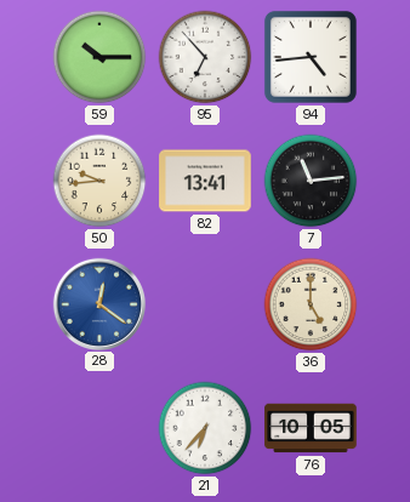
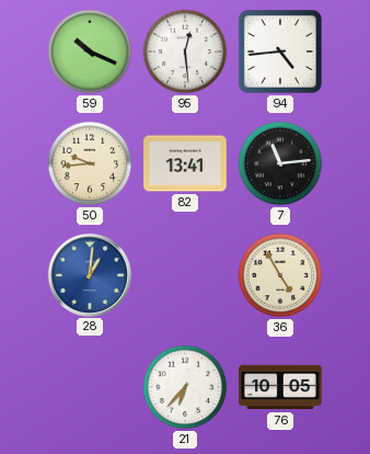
59: 10:15 -> 10:19 (90, 52)
95: 6:53 -> 12:29 (185, 52)
28: 12:21 -> 1:01 (89, 274)
36: 5:00 -> 4:55 (280, 275)
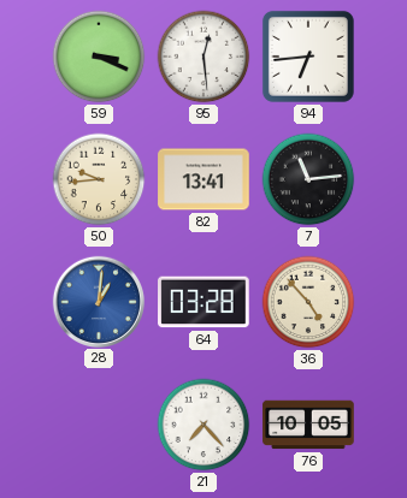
59: 10:19 -> 3:19 (99, 57)
94: 4:44 -> 6:44 (308, 57)
64: none -> 03:28 (203, 302)
36: 4:55 -> 4:53 (308, 302)
21: 6:37 -> 7:23 (203, 425)
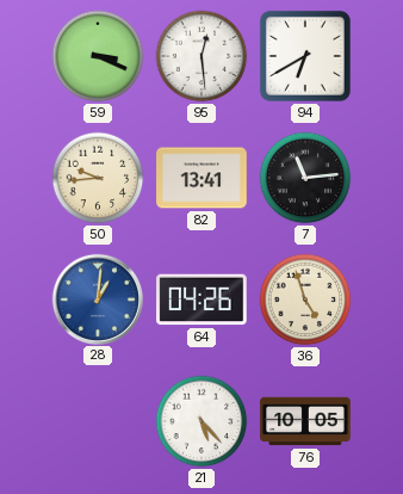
94: 6:44 -> 6:40 (305, 56)
64: 03:28 -> 04:26 (201, 300)
36: 4:53 -> 4:57 (305, 300)
21: 7:23 -> 5:23 (201, 421)
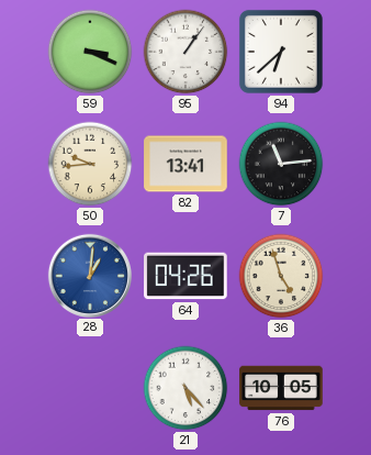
95: 12:29 -> 1:06 (185, 52)
94: 6:40 -> 6:38 (281, 52)
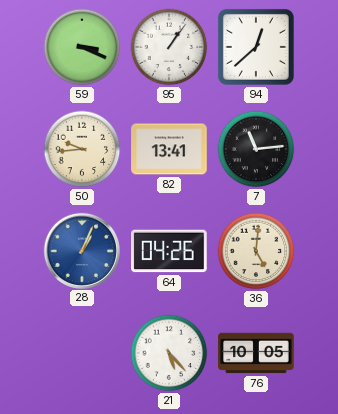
94: 6:38 -> 12:38 (256, 47)
28: 1:01 -> 1:04 (81, 250)
36: 4:57 -> 5:01 (256, 251)
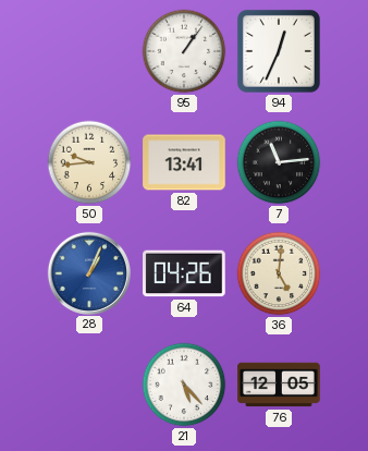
59: 3:19 -> none (82, 47)
94: 12:38 -> 12:34 (279, 51)
76: 10:05 -> 12:05 (279, 385)
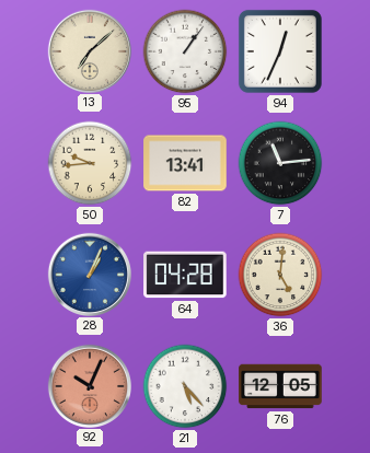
13: none -> 7:08 (89, 50)
64: 04:26 -> 04:28 (185, 275)
92: none -> 10:04 (89, 385)
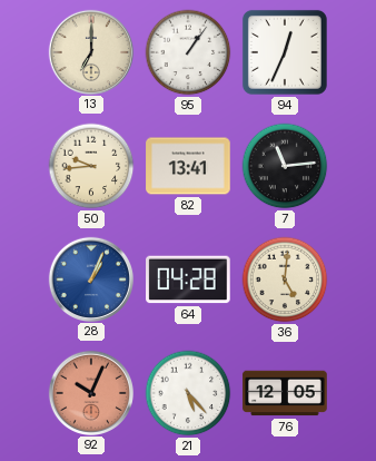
13: 7:08 -> 7:00 (90, 51)
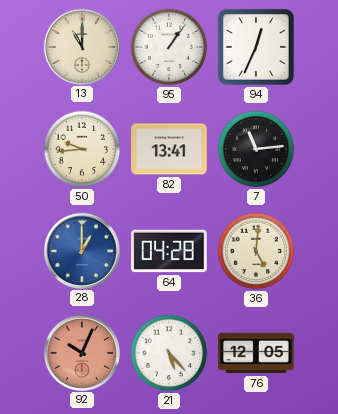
13: 7:00 -> 11:00 (81, 46)
28: 1:04 -> 1:00 (81, 250)
